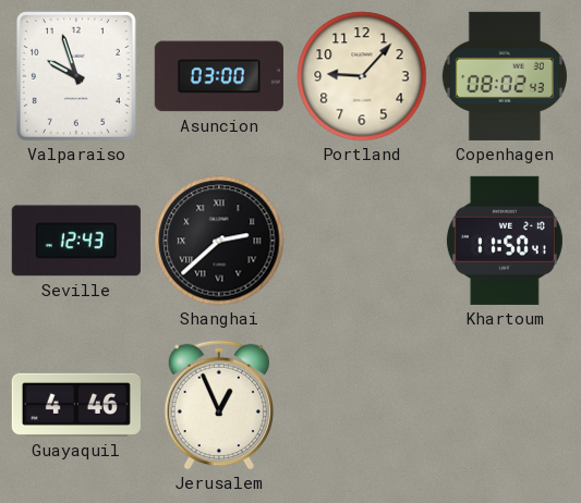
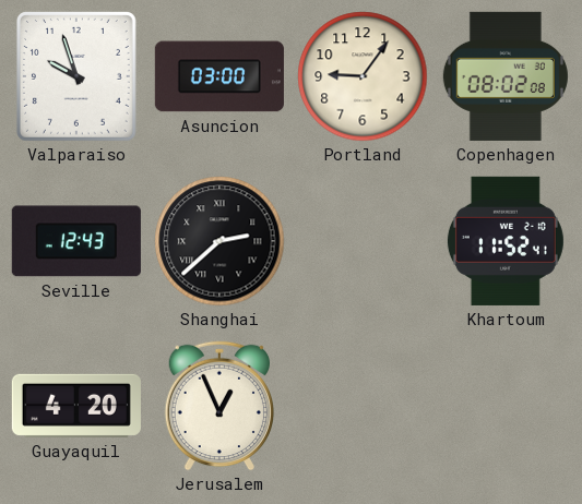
Portland: 9:07 -> 9:06 (363, 76)
Copenhagen: 08:02:43 -> 08:02:08 (506, 76)
Khartoum: 11:50 -> 11:52 (506, 241)
Guayaquil: 4:46 -> 4:20 (76, 406)
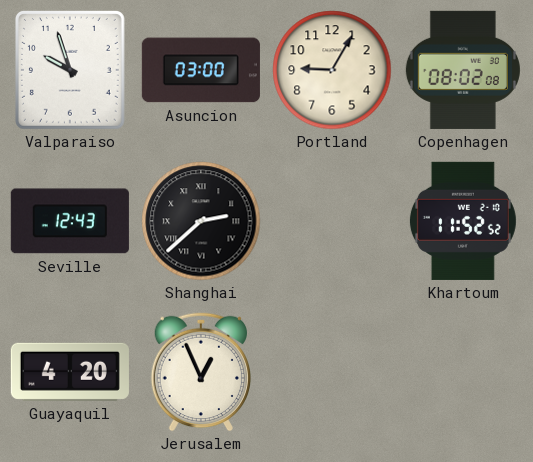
Portland: 9:06 -> 9:05 (332, 70)
Khartoum: 11:52:41 -> 11:52:52 (463, 221)
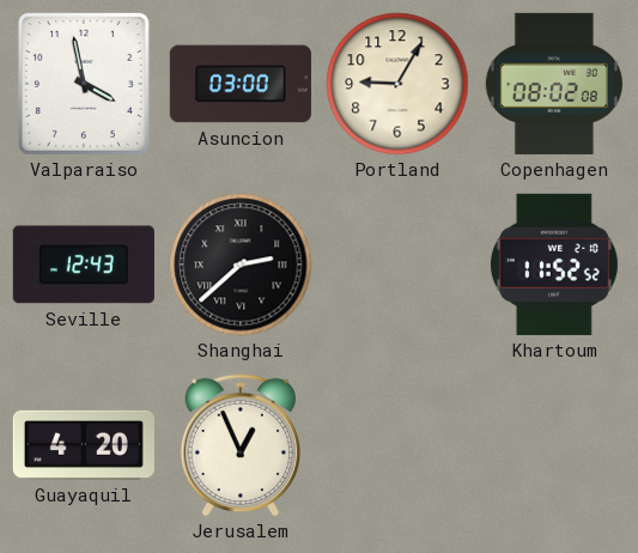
Valparaiso: 9:57 -> 3:58 (84, 84)
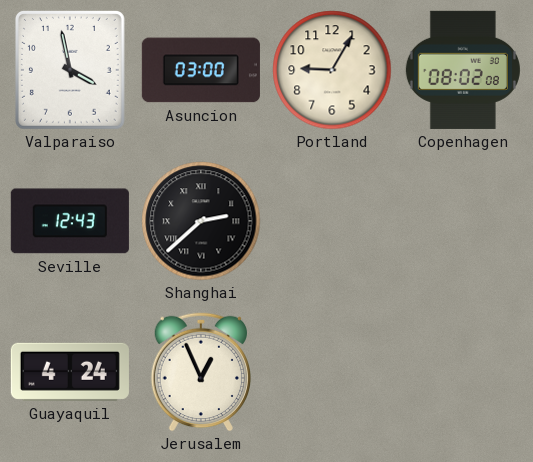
Khartoum: 11:52 -> none (554, 265)
Guayaquil: 4:20 -> 4:24 (70, 372)
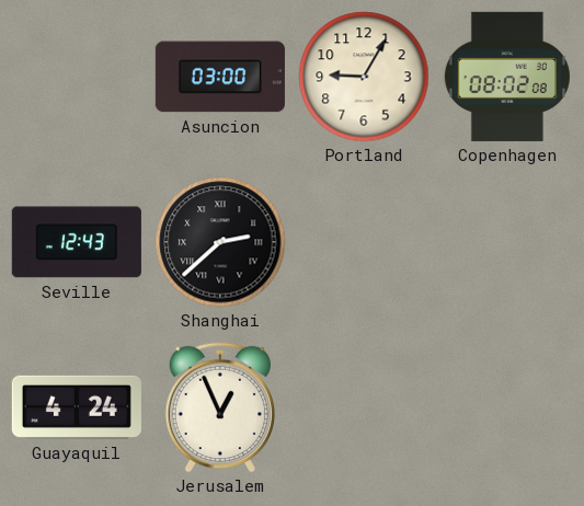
Valparaiso: 3:58 -> none (70, 70)
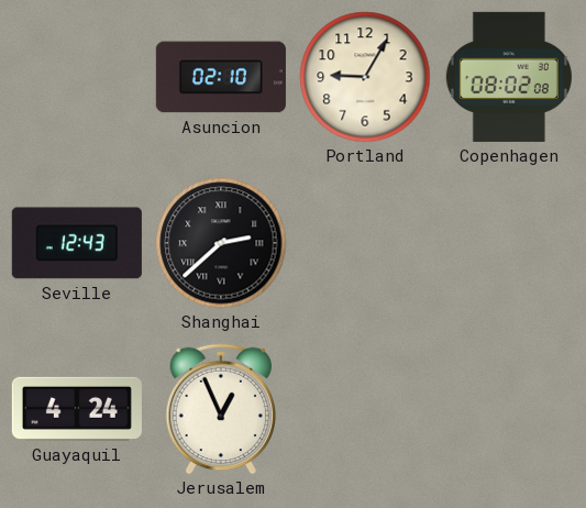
Asuncion: 03:00 -> 02:10 (221, 77)
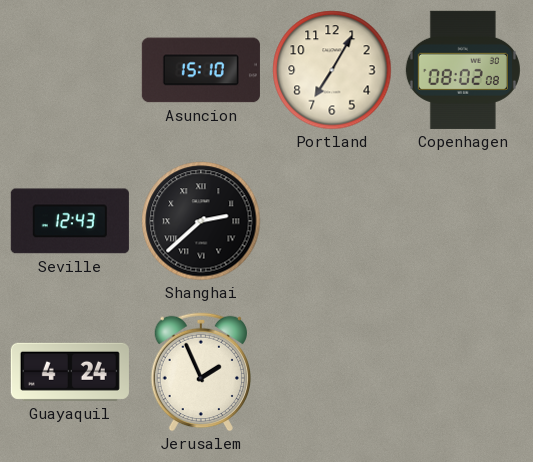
Asuncion: 02:10 -> 15:10 (201, 70)
Portland: 9:05 -> 7:05 (332, 70)
Jerusalem: 12:56 -> 1:56 (200, 372)
